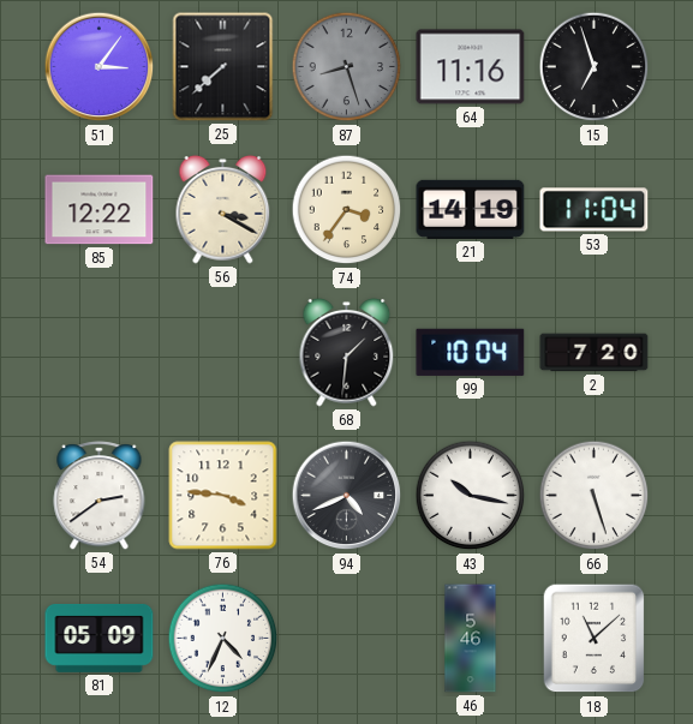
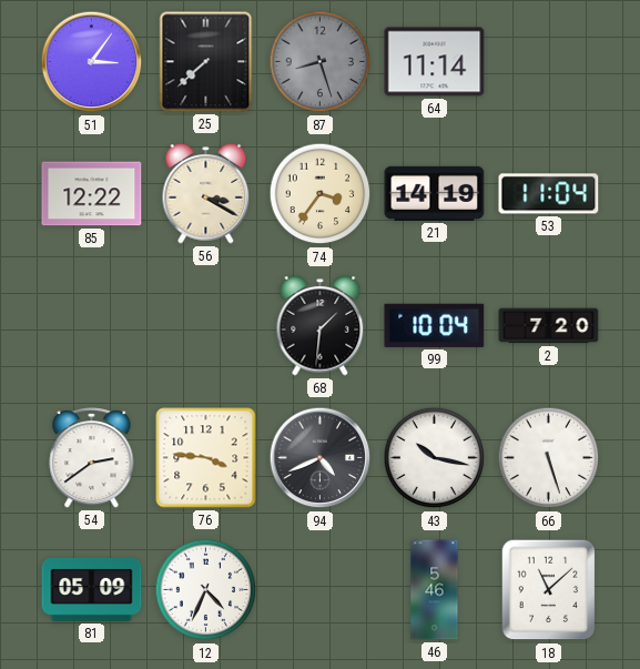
64: 11:16 -> 11:14 (435, 62)
15: 6:57 -> none (595, 67)
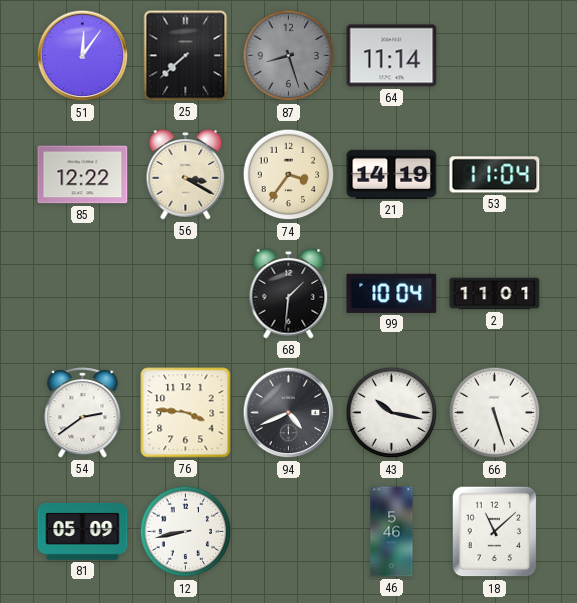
51: 3:06 -> 12:06 (83, 56)
2: 7:20 -> 11:01 (495, 294)
12: 4:34 -> 8:43 (186, 532)
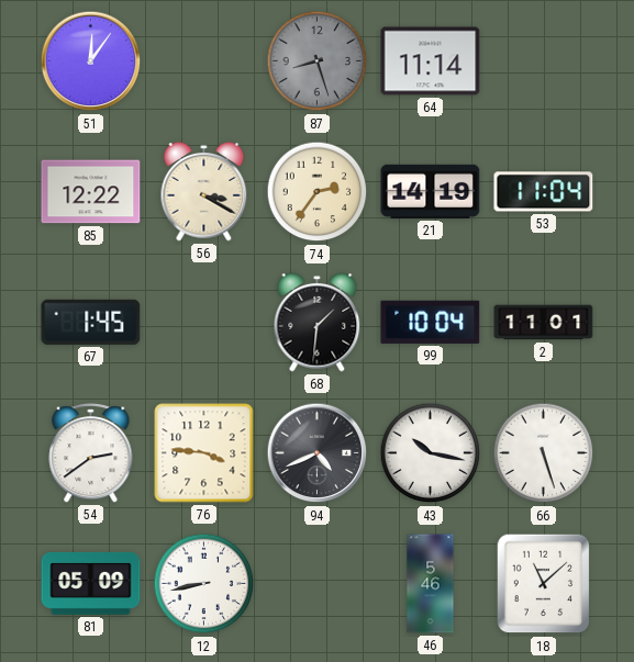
25: 7:38 -> none (186, 56)
74: 3:36 -> 2:36 (318, 192)
67: none -> 1:45 (91, 322)
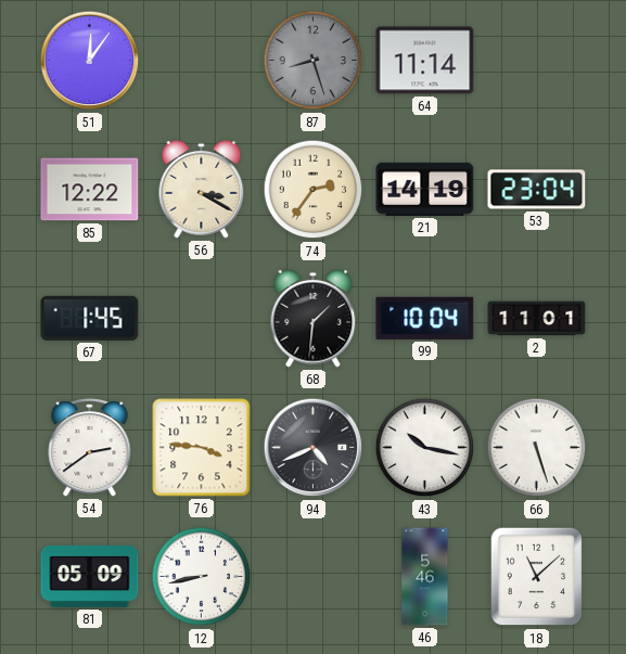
53: 11:04 -> 23:04 (537, 190)
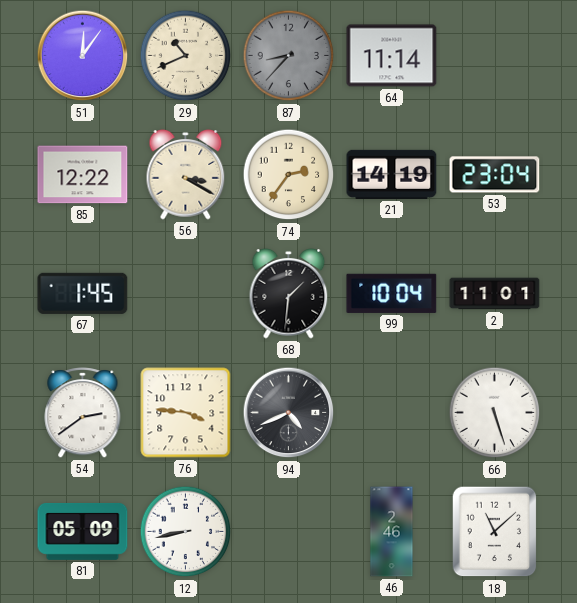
29: none -> 10:41 (186, 56)
87: 8:27 -> 8:37 (289, 56)
43: 10:17 -> none (425, 448)
46: 5:46 -> 2:46 (392, 532)
